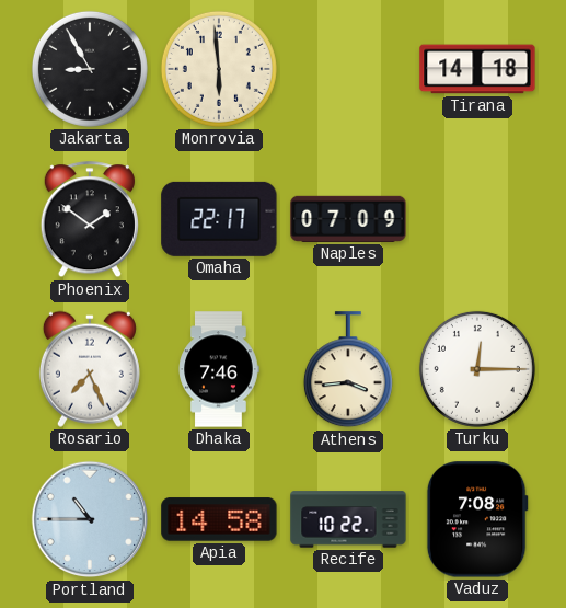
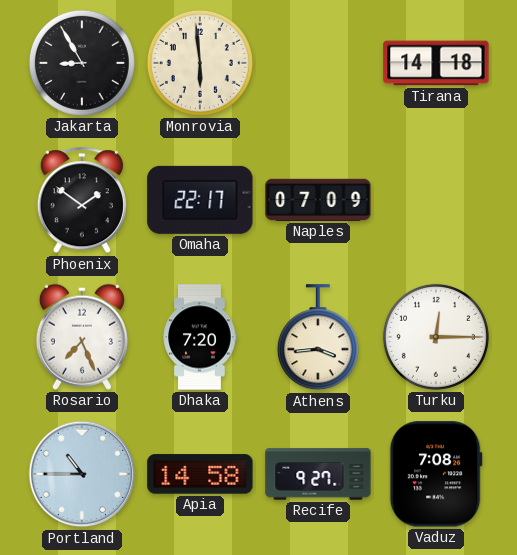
Dhaka: 7:46 -> 7:20 (200, 337)
Recife: 10:22 -> 9:27 (318, 474)
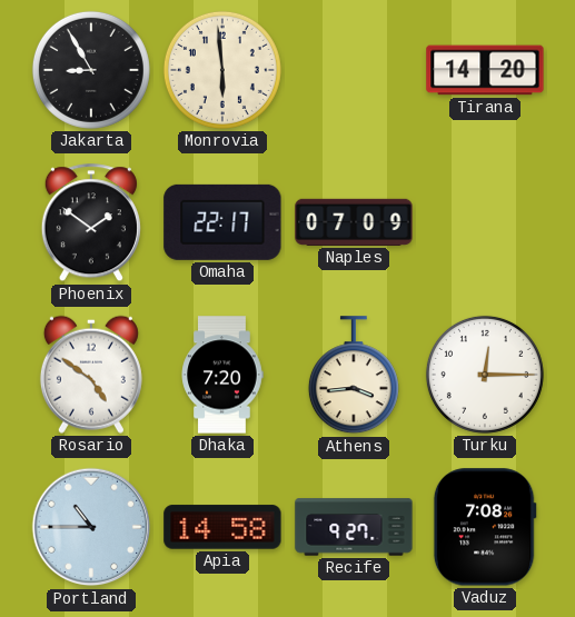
Tirana: 14:18 -> 14:20 (485, 70)
Rosario: 7:26 -> 4:51 (91, 375)
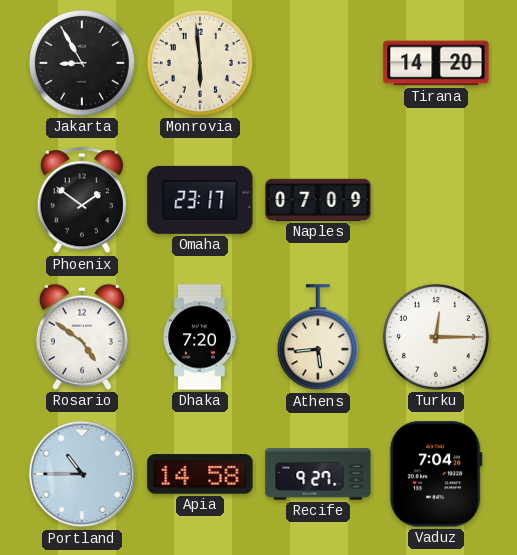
Omaha: 22:17 -> 23:17 (200, 200)
Athens: 3:44 -> 5:44 (318, 338)
Vaduz: 7:08 -> 7:04 (436, 474)
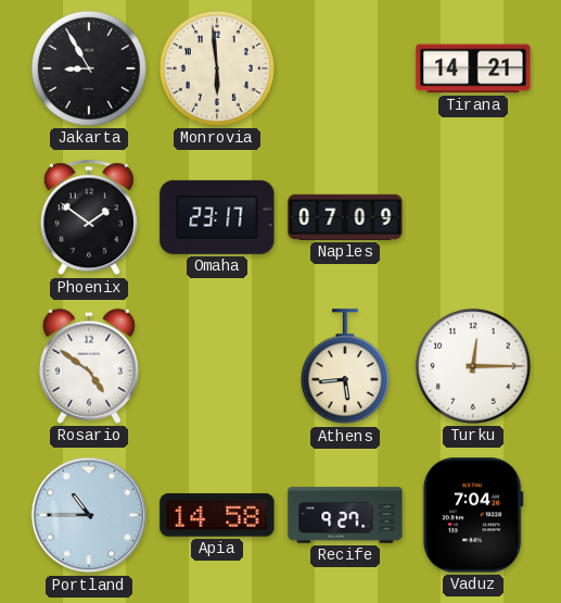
Tirana: 14:20 -> 14:21 (473, 68)
Dhaka: 7:20 -> none (200, 337)
